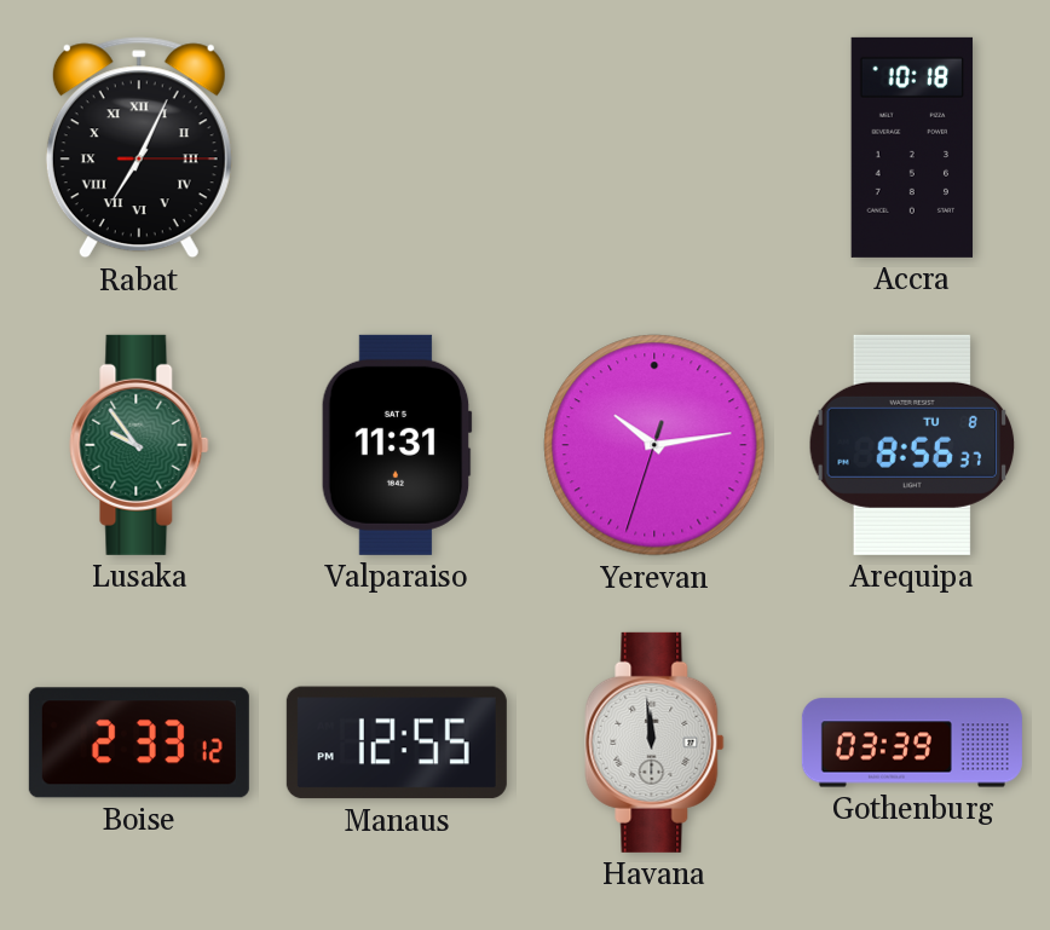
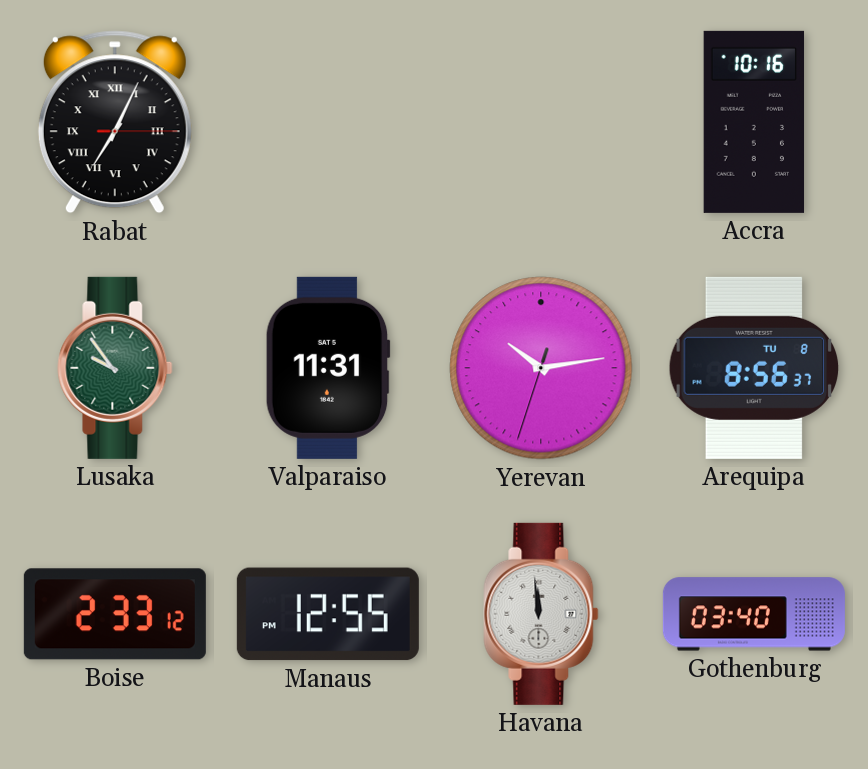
Accra: 10:18 -> 10:16 (754, 122)
Gothenburg: 03:39 -> 03:40 (754, 614)
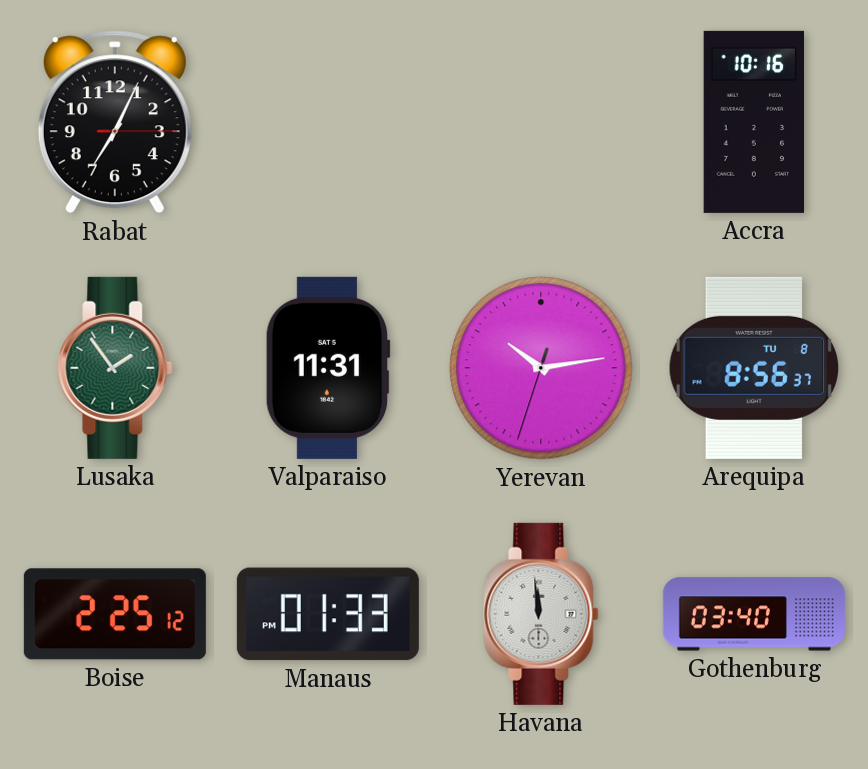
Rabat numerals: Roman -> Arabic (115, 122)
Lusaka: 9:54 -> 1:54 (115, 368)
Boise: 2:33 -> 2:25 (115, 614)
Manaus: 12:55 -> 01:33 (328, 614)
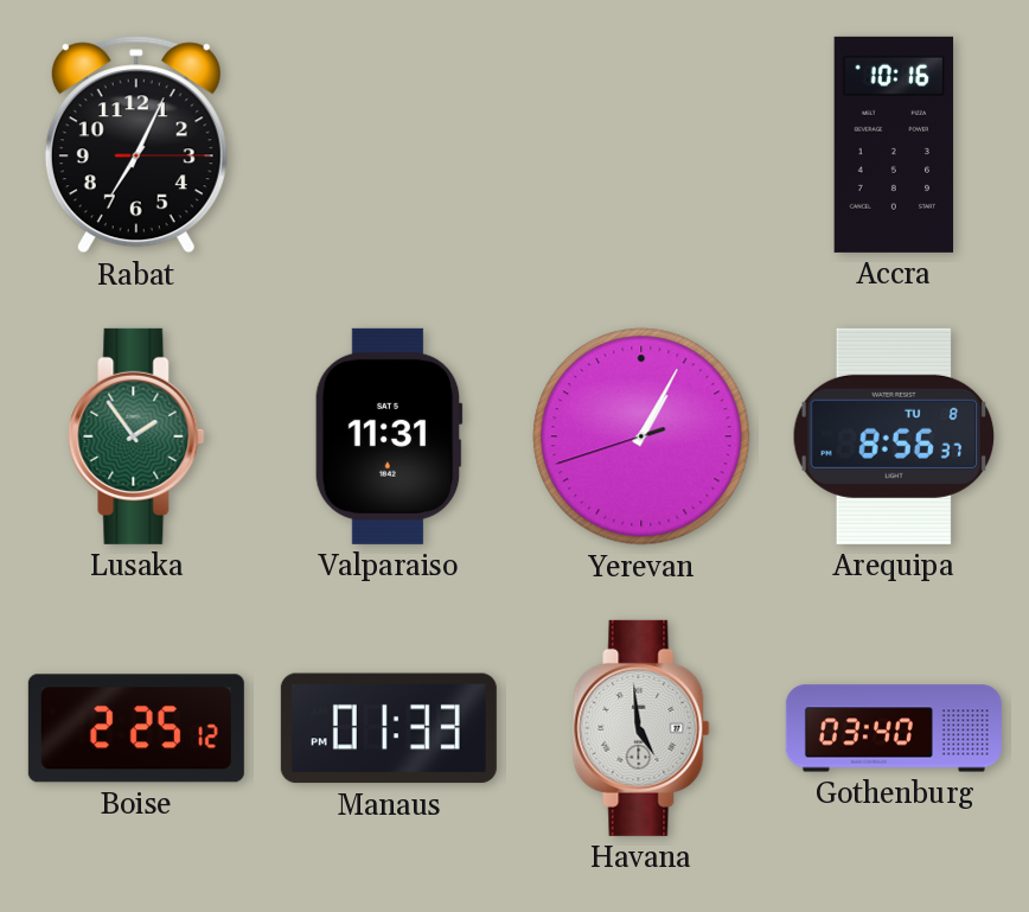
Yerevan: 10:13 -> 1:04 (641, 436)
Havana: 11:59 -> 4:59 (641, 728)
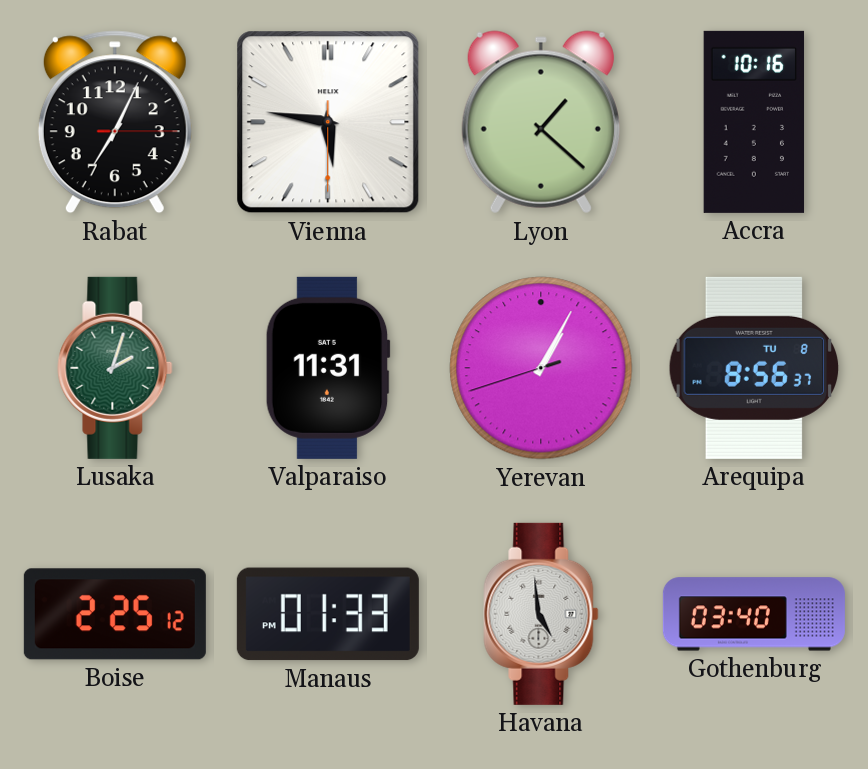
Vienna: none -> 5:46 (328, 122)
Lyon: none -> 1:22 (541, 122)
Lusaka: 1:54 -> 2:03 (115, 368)
